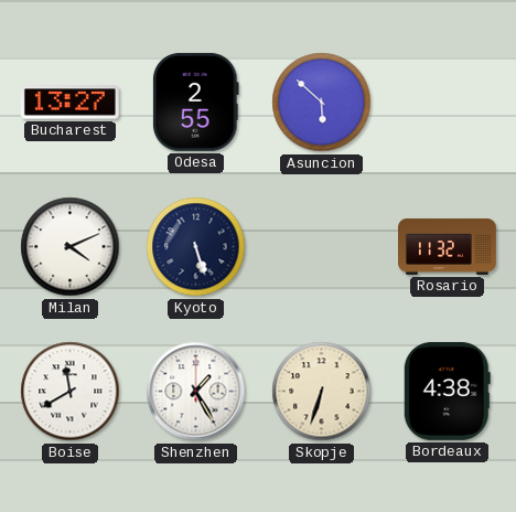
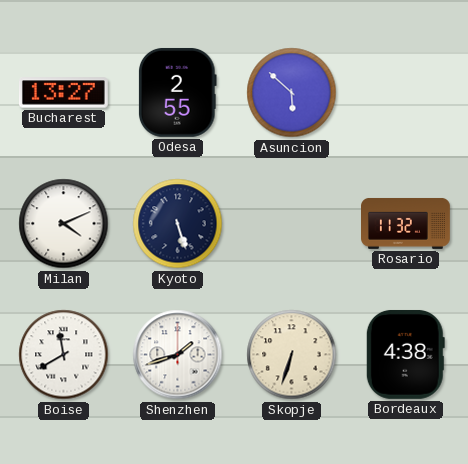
Shenzhen: 1:25 -> 1:42 (178, 355)
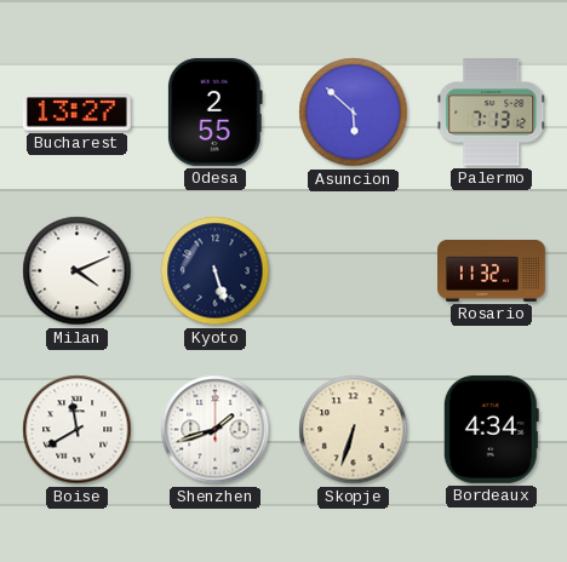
Palermo: none -> 7:13 (492, 113)
Bordeaux: 4:38 -> 4:34 (491, 429)
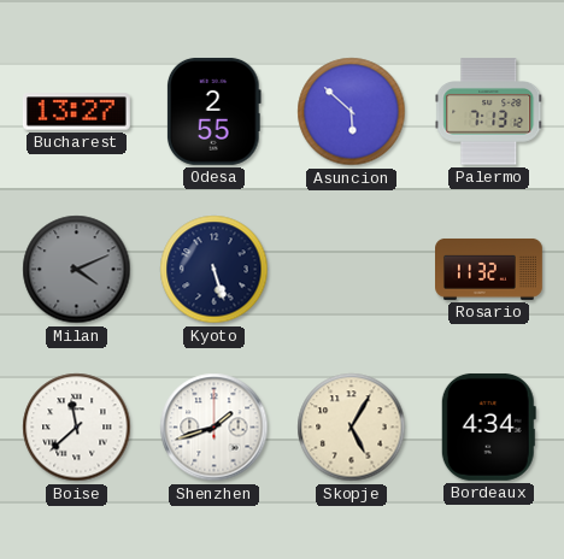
Milan dial: white -> grey (77, 270)
Boise: 11:40 -> 11:38 (77, 428)
Skopje: 6:33 -> 5:05 (352, 428)
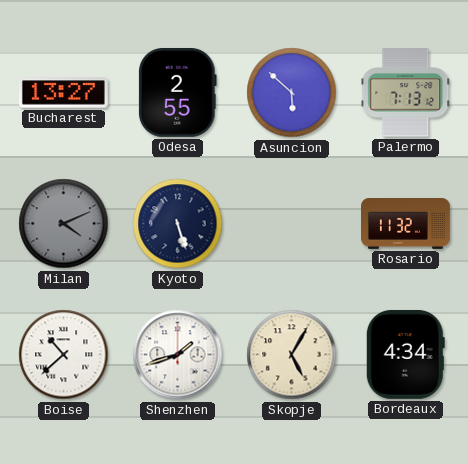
Boise: 11:38 -> 10:38 (64, 355)
